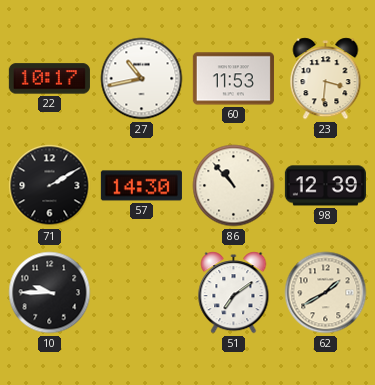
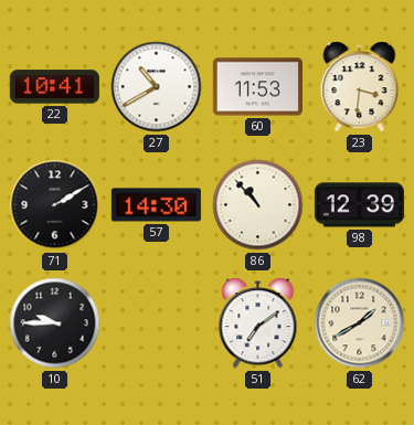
22: 10:17 -> 10:41 (54, 87)
27: 10:43 -> 10:40 (157, 87)
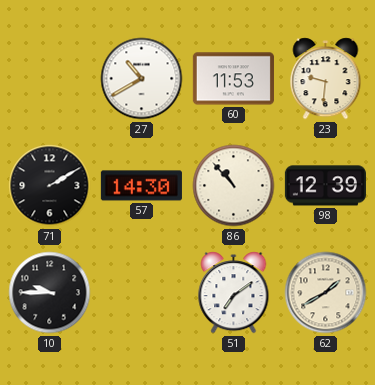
22: 10:41 -> none (54, 87)
23: 3:31 -> 9:31 (326, 79)
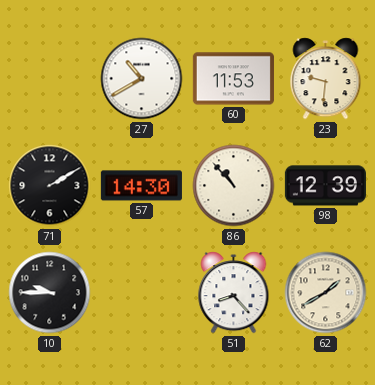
51: 7:09 -> 8:23 (234, 293)
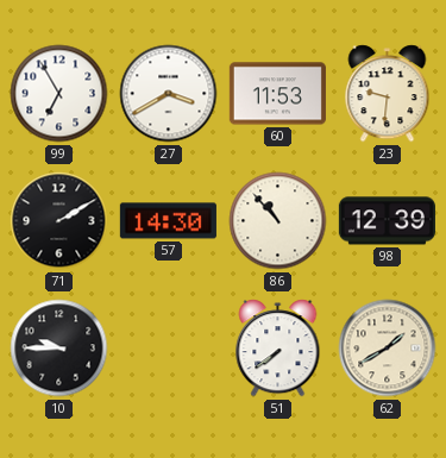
99: none -> 6:55 (59, 94)
27: 10:40 -> 3:40 (169, 94)
51: 8:23 -> 7:39 (278, 349)
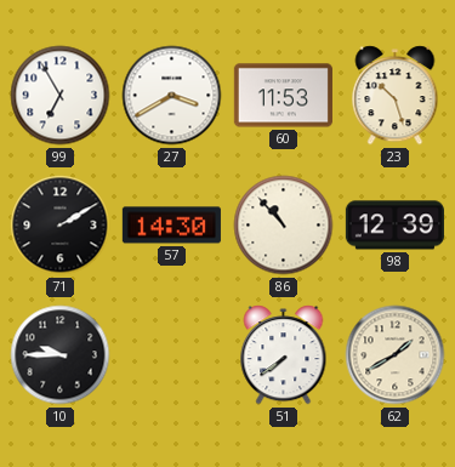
23: 9:31 -> 10:27 (396, 96)
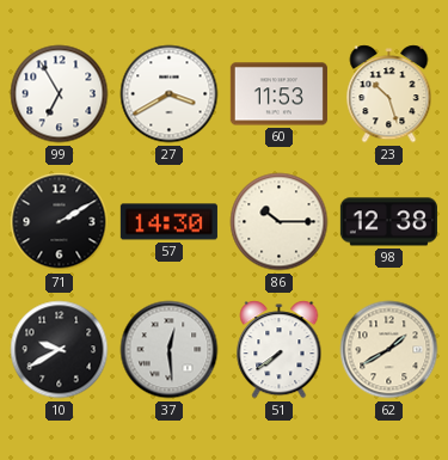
86: 10:53 -> 10:15 (280, 222)
98: 12:39 -> 12:38 (388, 222)
10: 9:45 -> 9:40 (60, 350)
37: none -> 12:29 (170, 350)
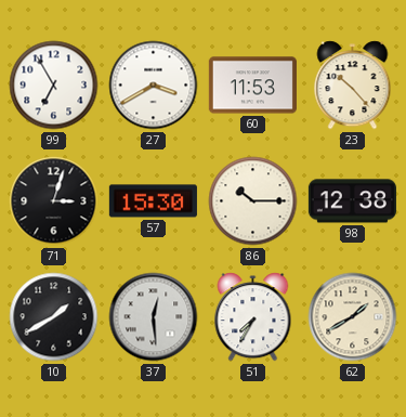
23: 10:27 -> 10:23 (353, 86)
71: 2:10 -> 3:03 (54, 201)
57: 14:30 -> 15:30 (153, 201)
10: 9:40 -> 1:40 (54, 317)
51: 7:39 -> 7:35 (253, 317)
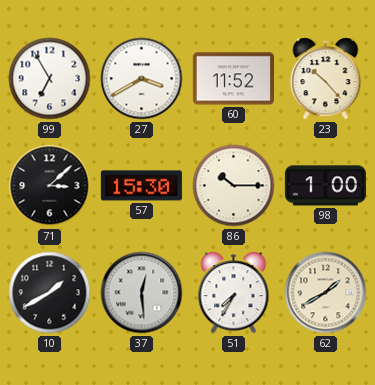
60: 11:53 -> 11:52 (233, 79)
71: 3:03 -> 3:08 (50, 186)
98: 12:38 -> 1:00 (325, 186)
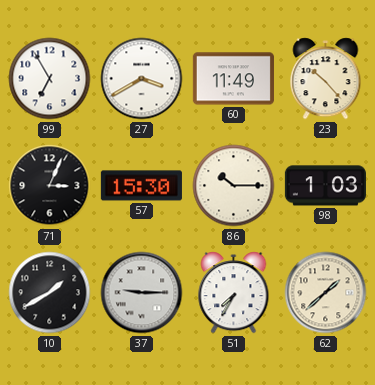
60: 11:52 -> 11:49 (233, 79)
71: 3:08 -> 3:04 (50, 186)
98: 1:00 -> 1:03 (325, 186)
37: 12:29 -> 9:15 (142, 293)
62: 1:40 -> 1:38 (326, 293)
